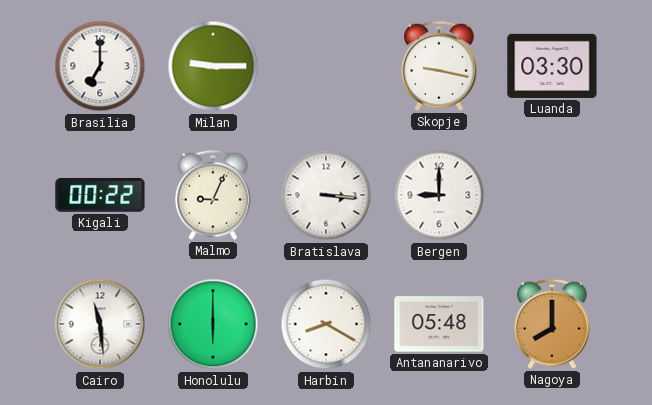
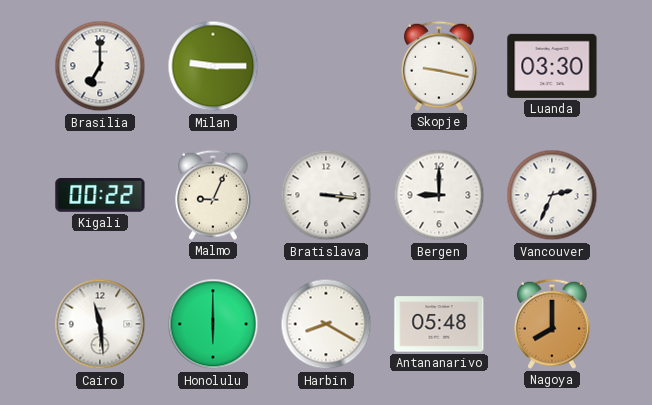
Vancouver: none -> 2:34 (552, 195)
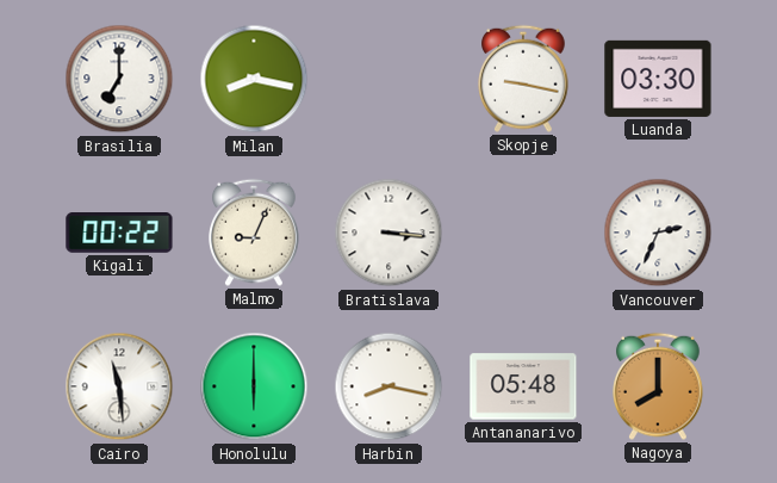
Milan: 9:15 -> 8:17 (254, 79)
Bergen: 9:00 -> none (439, 195)
Harbin: 8:20 -> 8:17 (388, 386)
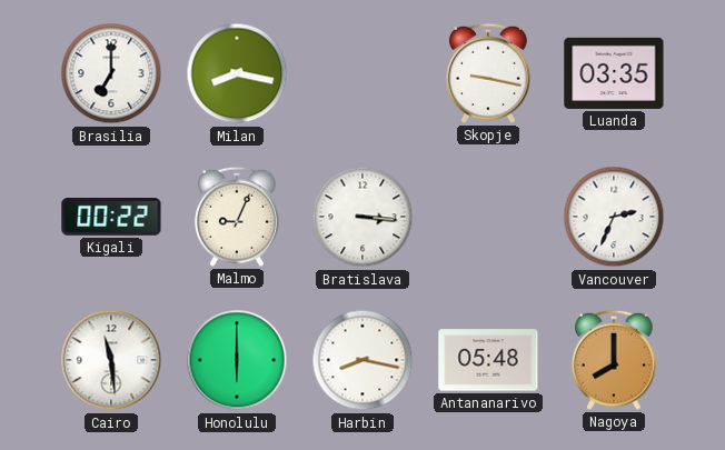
Luanda: 03:30 -> 03:35 (614, 73)
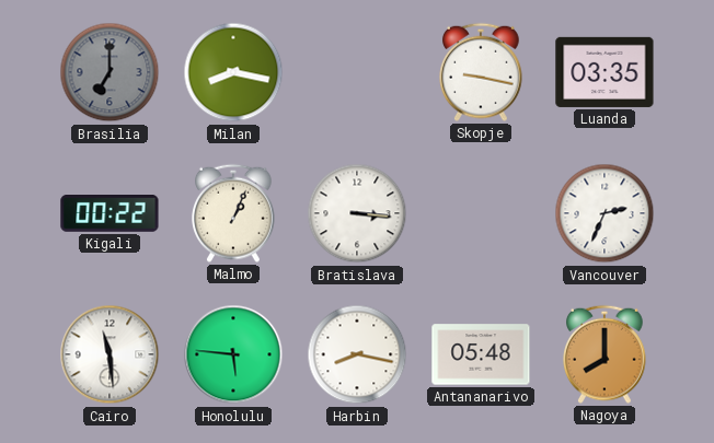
Brasilia dial: white -> grey (110, 72)
Malmo: 9:04 -> 1:04 (234, 213)
Honolulu: 6:00 -> 5:46 (233, 354)
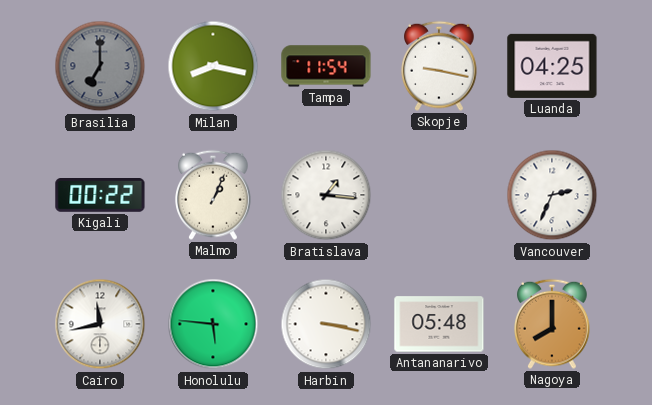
Tampa: none -> 11:54 (326, 66)
Luanda: 03:35 -> 04:25 (552, 66)
Bratislava: 3:16 -> 1:16 (326, 195)
Cairo: 11:29 -> 11:43 (100, 324)
Harbin: 8:17 -> 3:17 (326, 324)
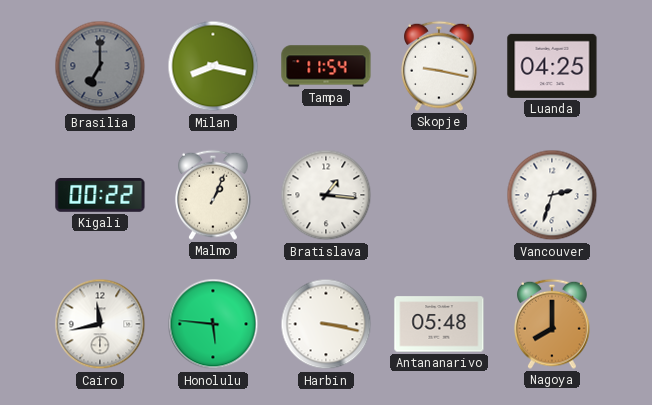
Vancouver: 2:34 -> 2:33 (552, 195)
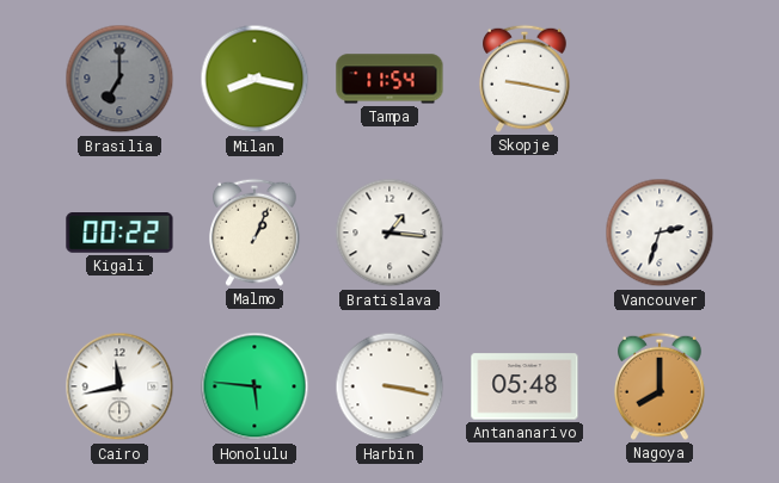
Luanda: 04:25 -> none (552, 66)
